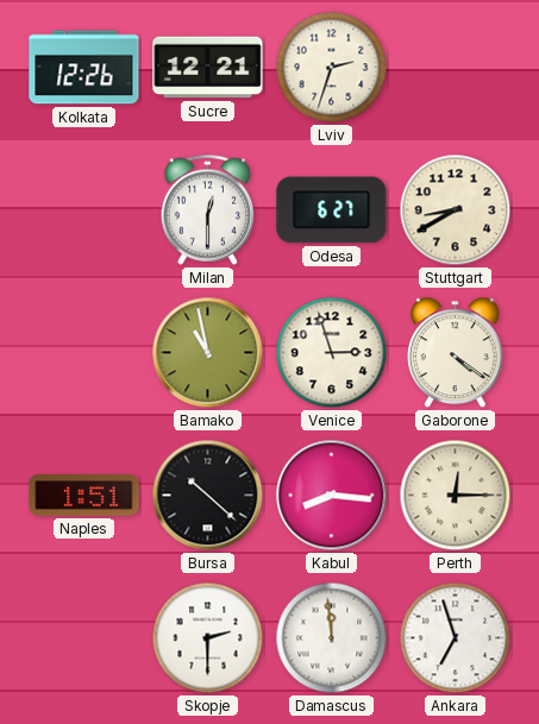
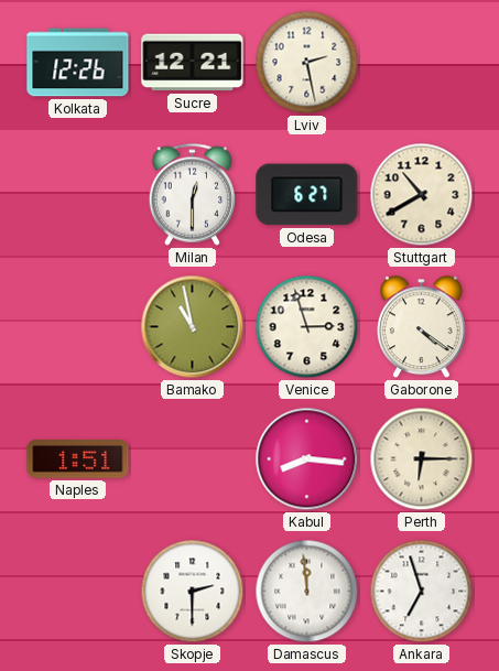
Lviv: 2:33 -> 2:28 (307, 63)
Stuttgart: 8:40 -> 10:40 (422, 195)
Bursa: 10:22 -> none (208, 496)
Perth: 12:15 -> 6:15 (422, 459)
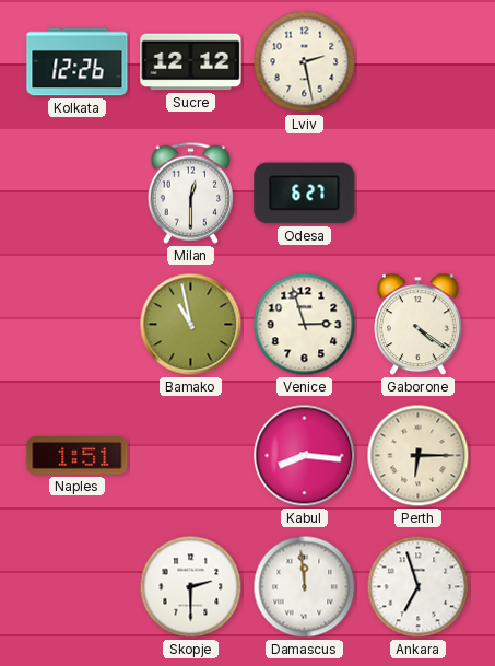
Sucre: 12:21 -> 12:12 (191, 62)
Stuttgart: 10:40 -> none (422, 195)
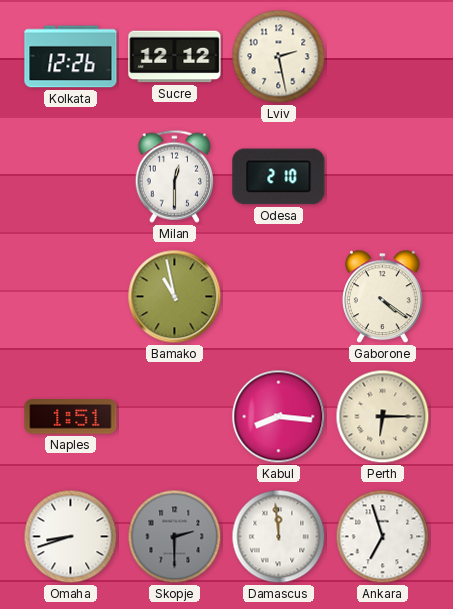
Odesa: 6:27 -> 2:10 (279, 177)
Venice: 2:57 -> none (305, 325)
Omaha: none -> 8:42 (71, 537)
Skopje dial: white -> grey (175, 537)
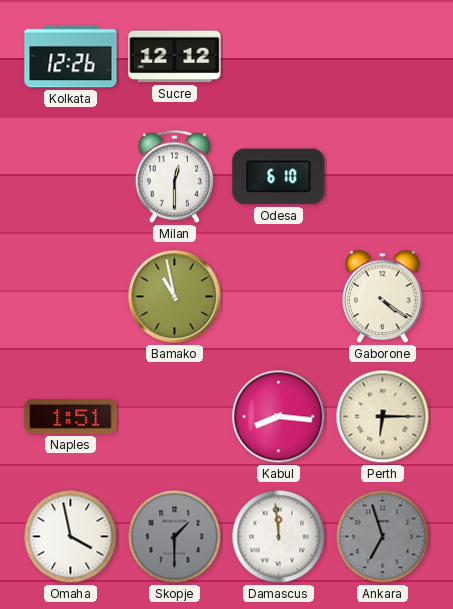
Lviv: 2:28 -> none (279, 57)
Odesa: 2:10 -> 6:10 (279, 177)
Omaha: 8:42 -> 3:58 (71, 537)
Skopje: 2:30 -> 1:30 (175, 537)
Ankara dial: white -> grey (383, 537)
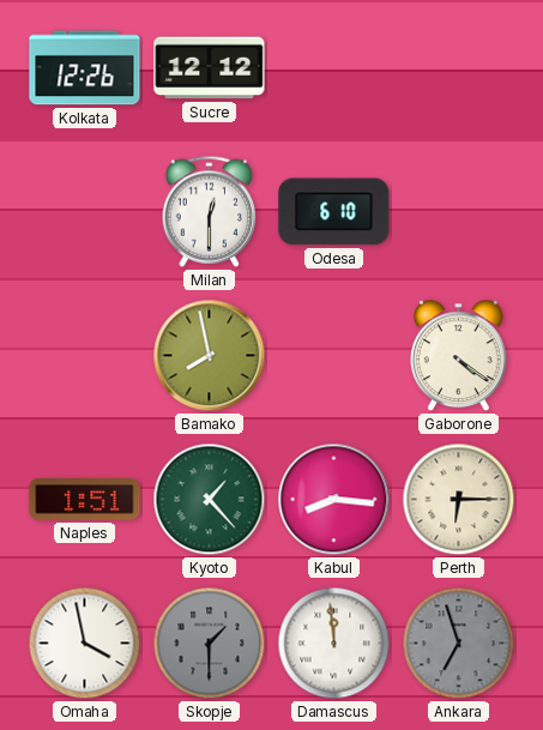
Bamako: 10:58 -> 7:58 (210, 356)
Kyoto: none -> 1:23 (210, 500)
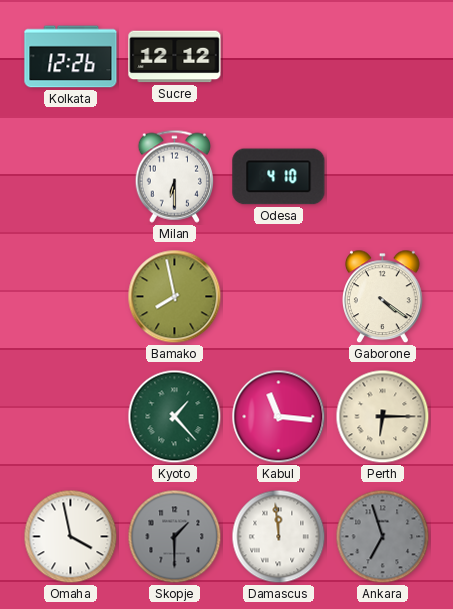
Milan: 12:30 -> 6:30 (174, 176)
Odesa: 6:10 -> 4:10 (279, 177)
Naples: 1:51 -> none (85, 500)
Kabul: 8:16 -> 11:16 (279, 417)
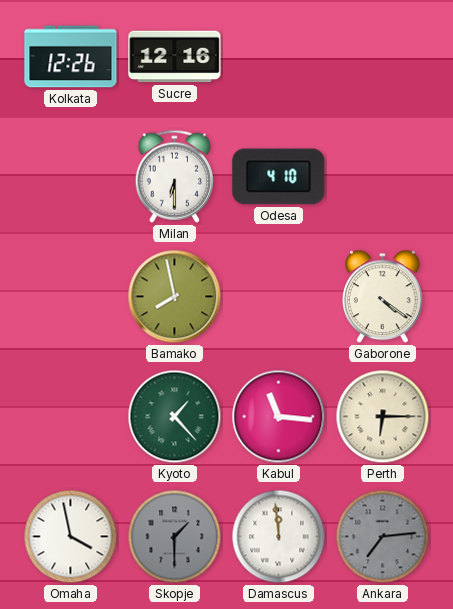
Sucre: 12:12 -> 12:16 (175, 57)
Ankara: 6:57 -> 7:14 (383, 537)
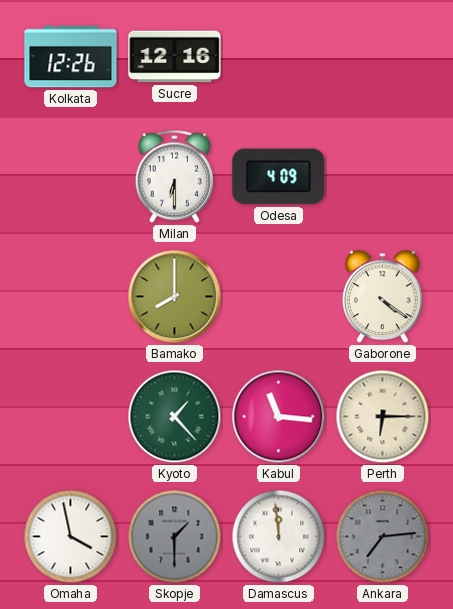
Odesa: 4:10 -> 4:09 (279, 177)
Bamako: 7:58 -> 8:00 (175, 297)
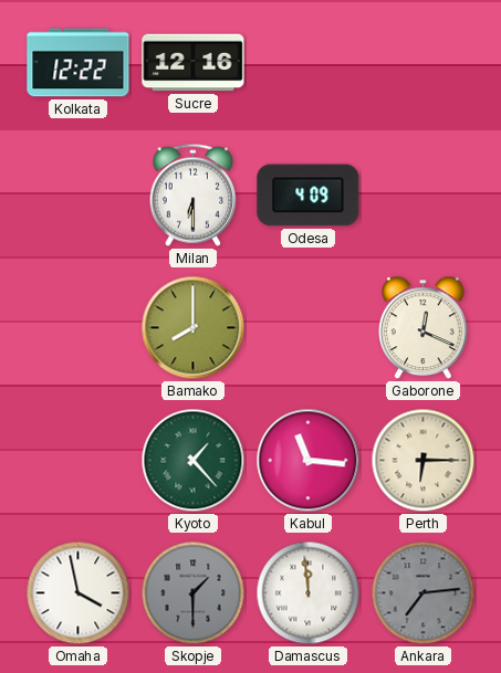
Kolkata: 12:26 -> 12:22 (79, 63)
Gaborone: 4:21 -> 12:19 (424, 328)
